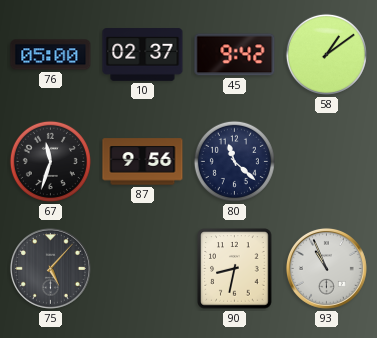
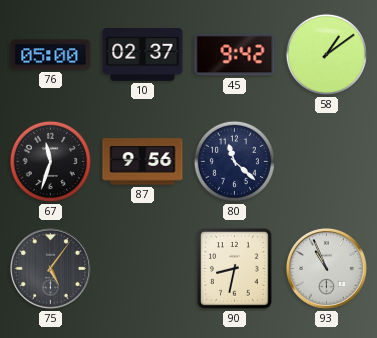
75: 5:07 -> 5:06 (50, 268)
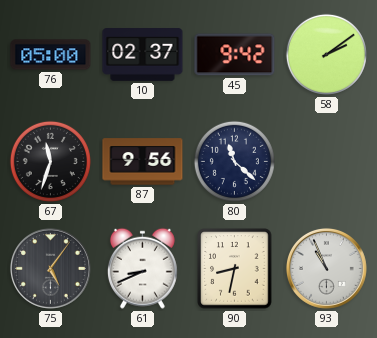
58: 1:09 -> 2:09 (326, 54)
61: none -> 8:41 (142, 268)
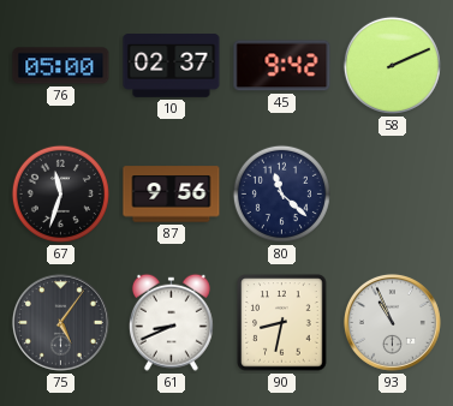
58: 2:09 -> 2:11 (392, 65)
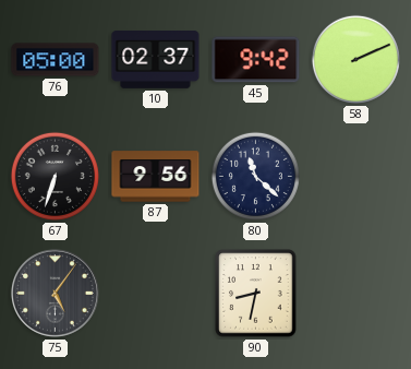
67: 11:33 -> 6:33 (55, 176)
61: 8:41 -> none (171, 322)
93: 10:56 -> none (392, 322)
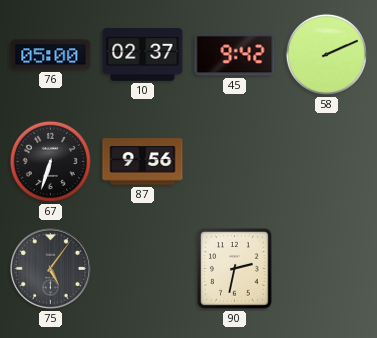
80: 11:22 -> none (255, 176)
90: 8:32 -> 2:32 (235, 269)
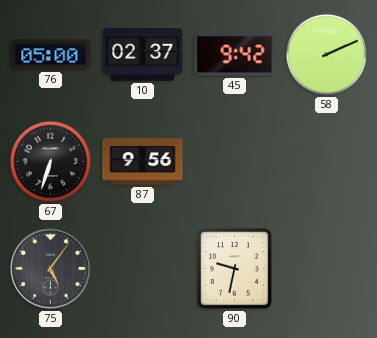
90: 2:32 -> 9:32 (235, 269)
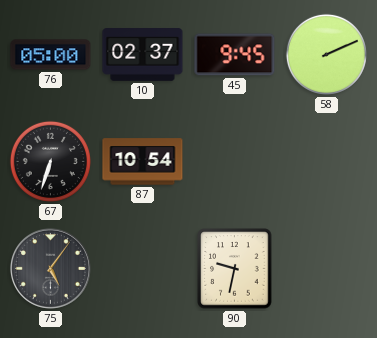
45: 9:42 -> 9:45 (235, 55)
87: 9:56 -> 10:54 (143, 162)
